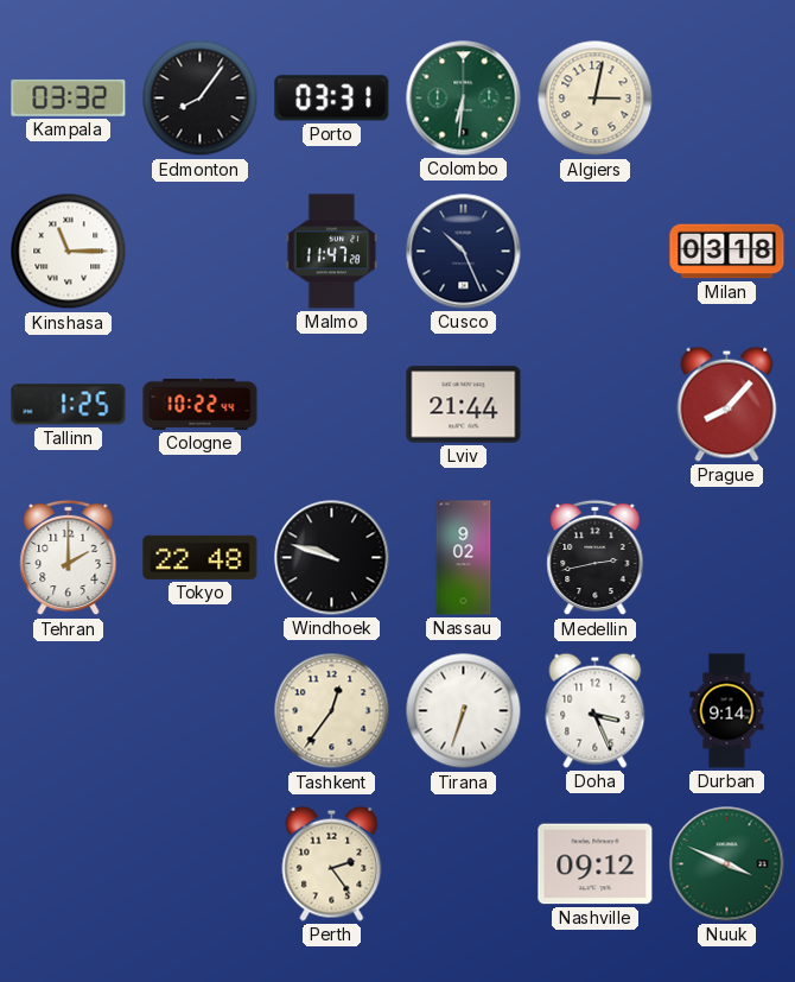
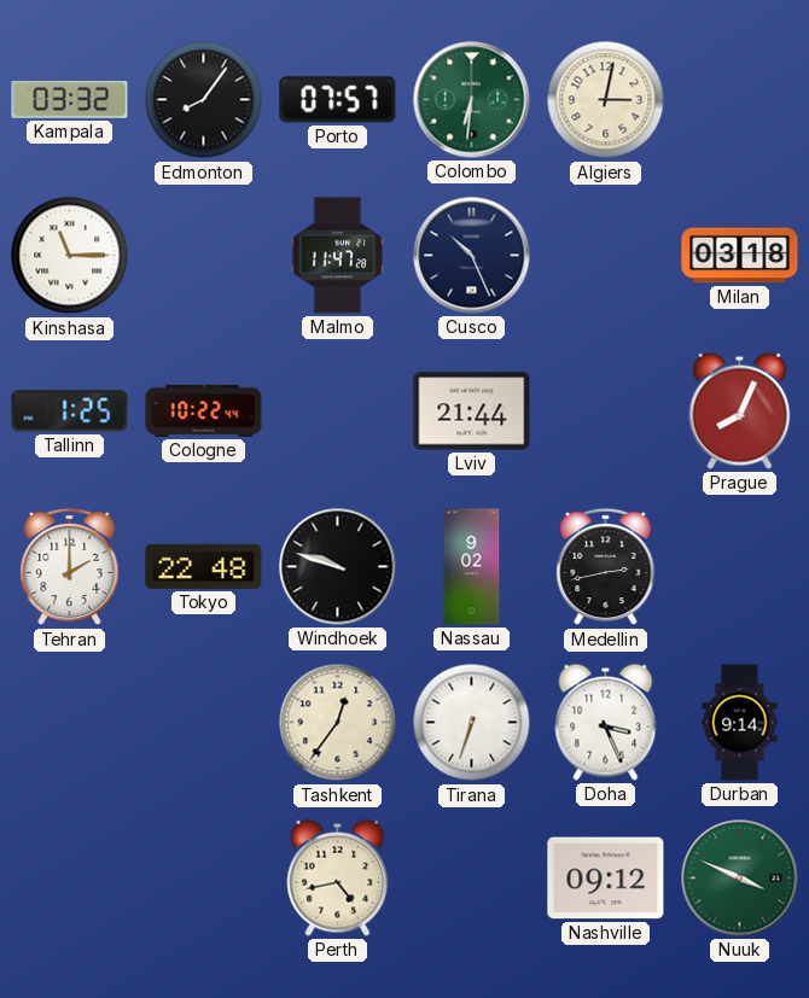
Porto: 03:31 -> 07:57 (338, 100)
Prague: 8:07 -> 8:04 (740, 410)
Perth: 2:24 -> 4:43 (338, 877)
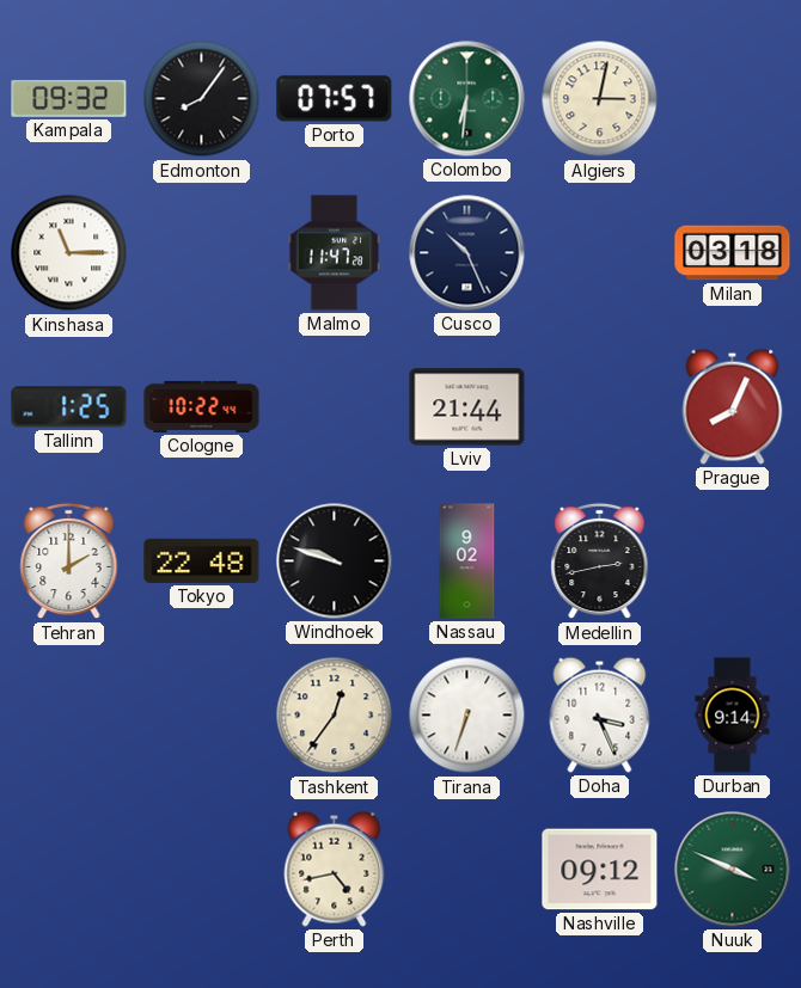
Kampala: 03:32 -> 09:32 (69, 98)
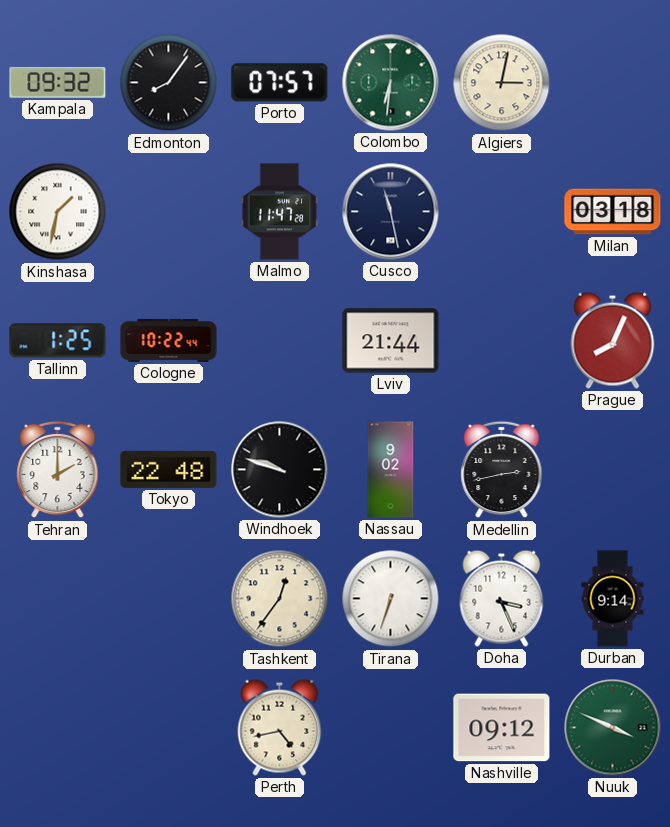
Kinshasa: 11:15 -> 1:32 (58, 212)
Cusco: 10:26 -> 11:28 (391, 212)
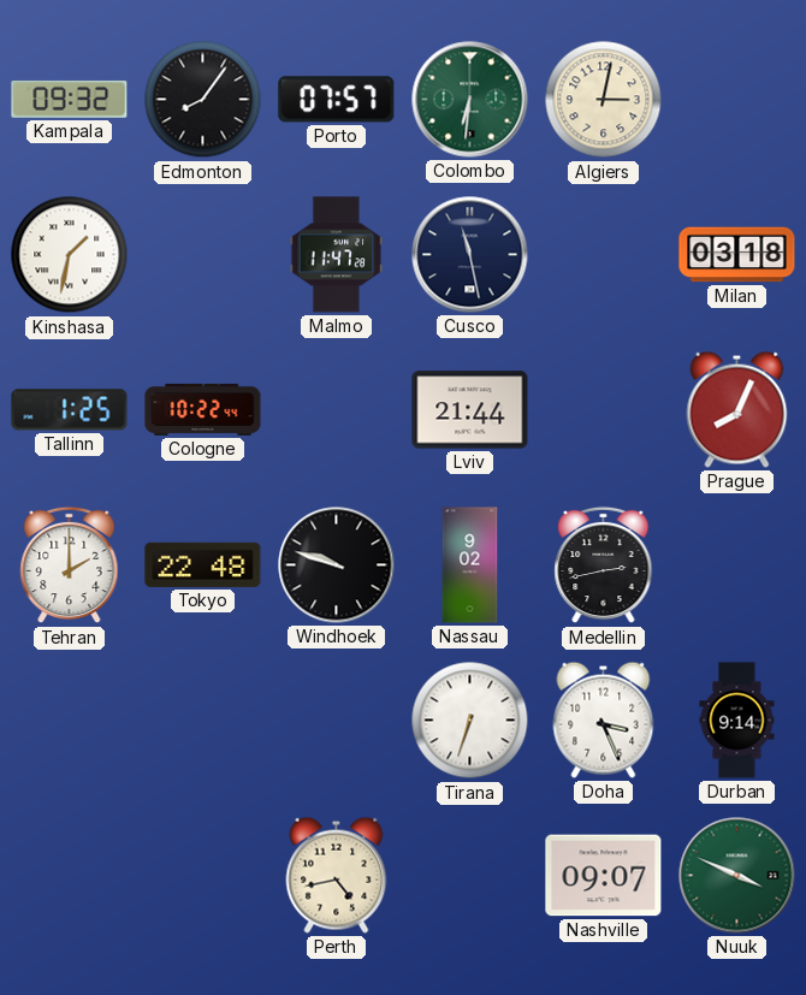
Tashkent: 12:36 -> none (280, 599)
Nashville: 09:12 -> 09:07 (604, 876)
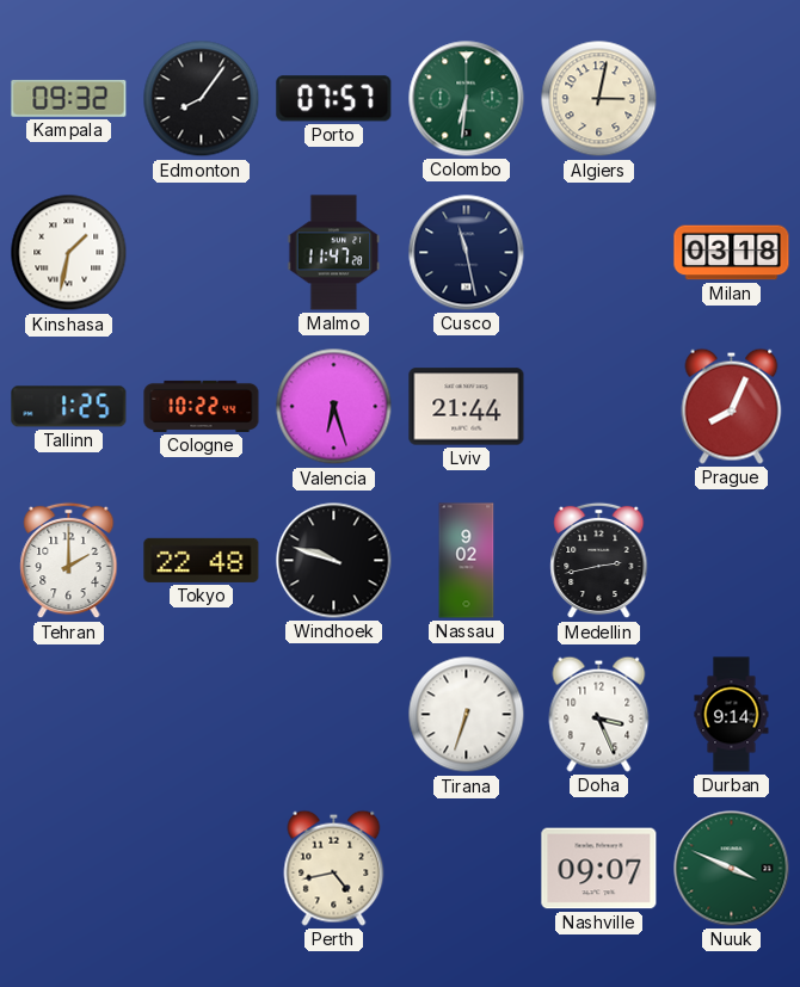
Valencia: none -> 6:27 (334, 407)
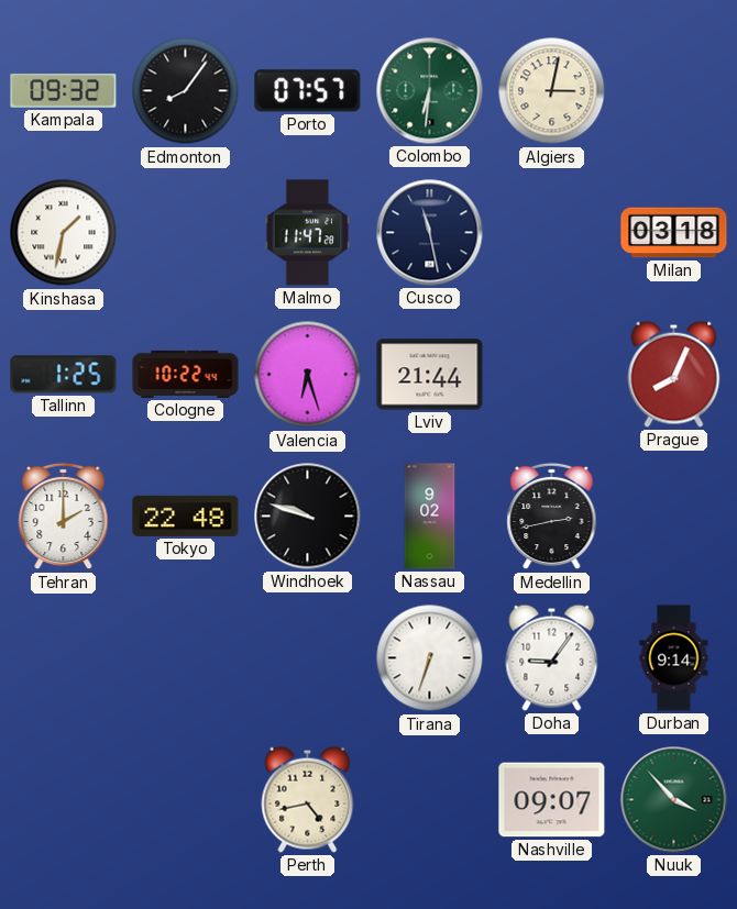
Doha: 3:26 -> 9:06 (552, 657)
Nuuk: 3:49 -> 3:53 (674, 800)
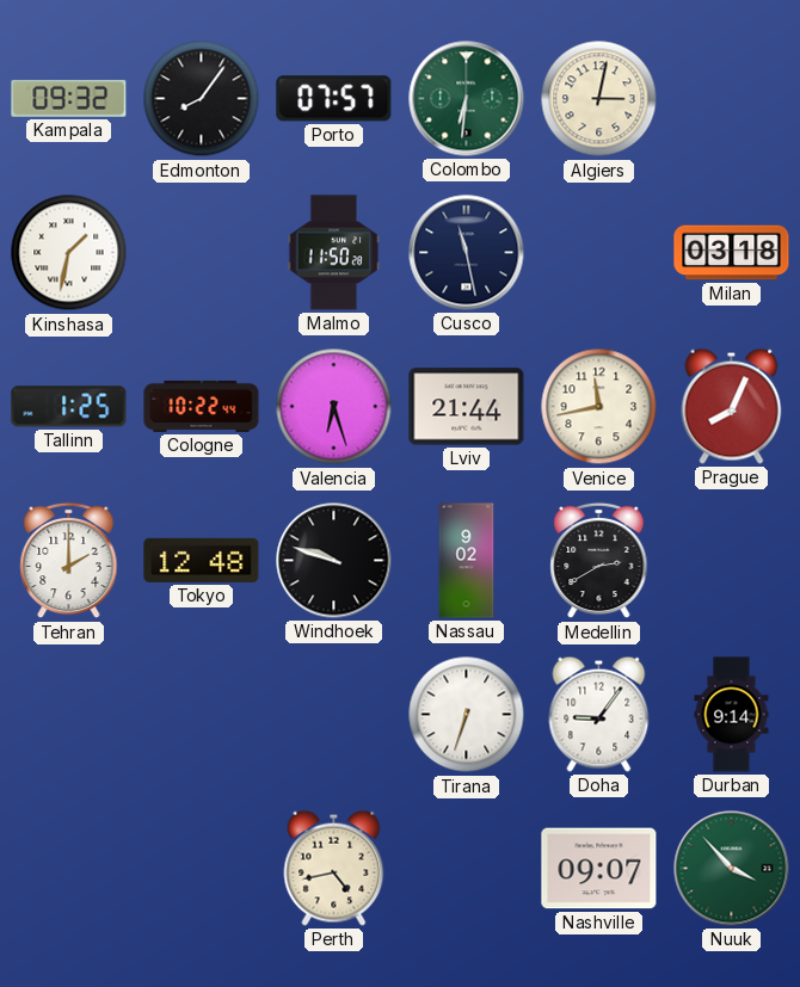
Malmo: 11:47 -> 11:50 (334, 253)
Venice: none -> 11:43 (599, 407)
Tokyo: 22:48 -> 12:48 (202, 560)
Medellin: 2:43 -> 2:40 (599, 561)
